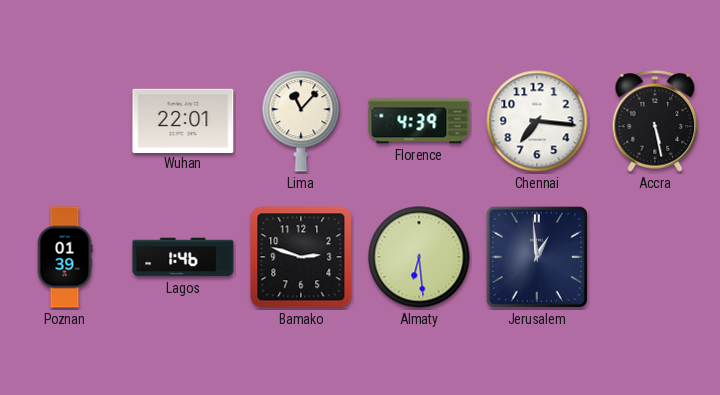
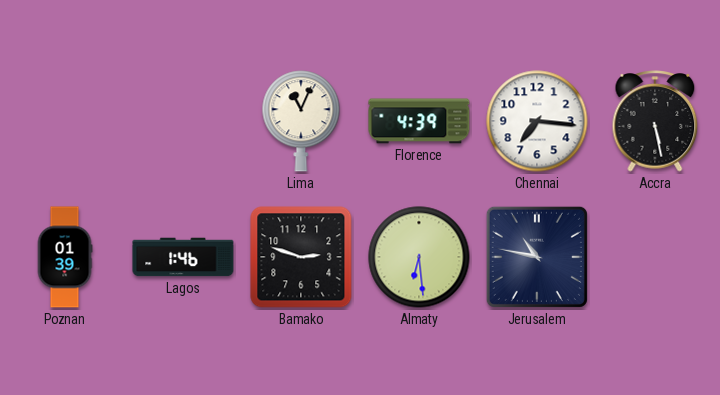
Wuhan: 22:01 -> none (183, 120)
Lima: 11:07 -> 11:04 (301, 121)
Jerusalem: 12:59 -> 10:47 (537, 257)
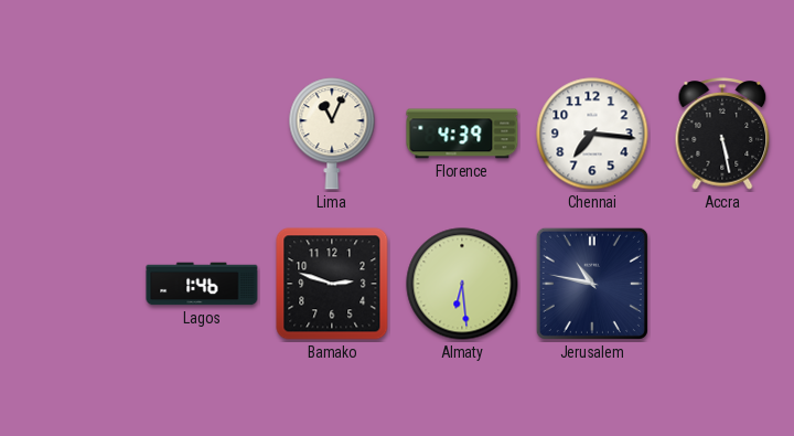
Poznan: 01:39 -> none (65, 257)
